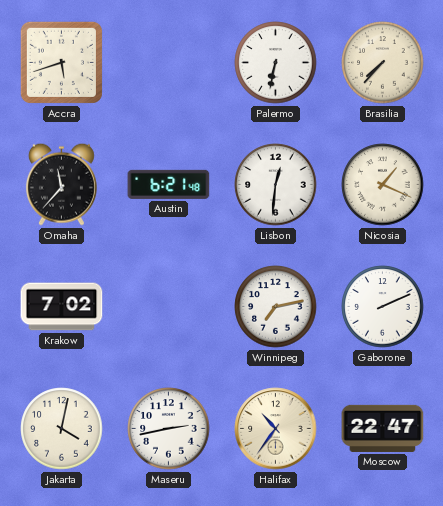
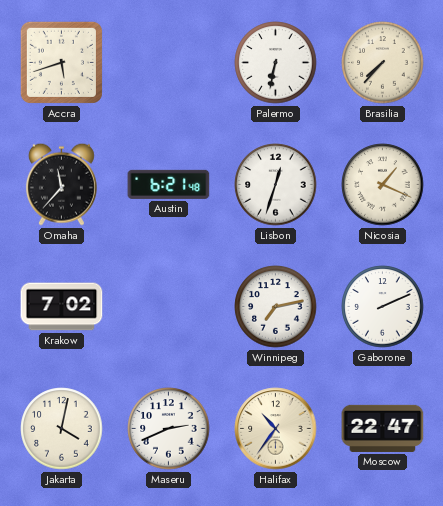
Lisbon: 12:31 -> 12:33 (276, 185)
Maseru: 2:43 -> 2:41 (169, 429)
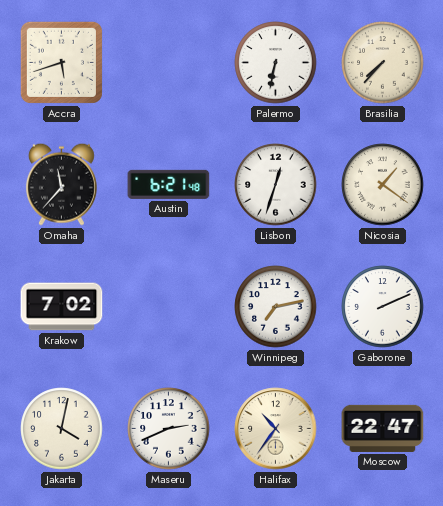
Nicosia: 1:19 -> 1:21 (383, 185)
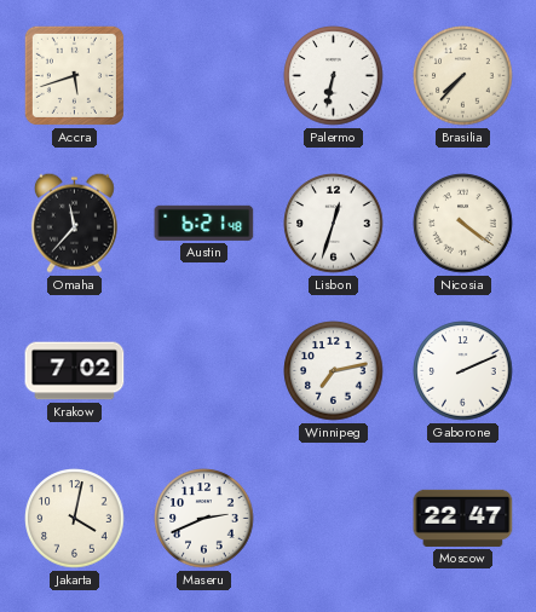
Nicosia: 1:21 -> 4:21 (463, 224)
Halifax: 10:36 -> none (276, 429)
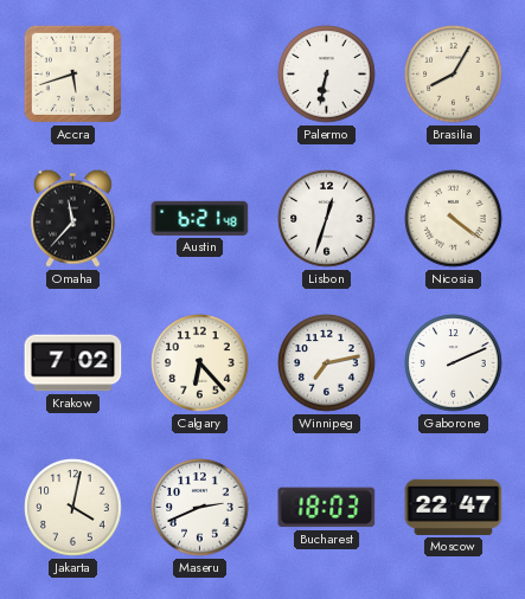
Brasilia: 7:37 -> 8:05 (454, 75)
Calgary: none -> 6:23 (200, 363)
Bucharest: none -> 18:03 (327, 508)
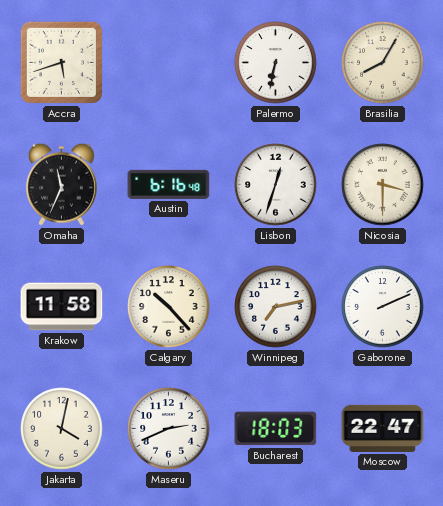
Omaha: 11:37 -> 11:34 (61, 184)
Austin: 6:21 -> 6:16 (169, 184)
Nicosia: 4:21 -> 3:30 (383, 185)
Krakow: 7:02 -> 11:58 (62, 307)
Calgary: 6:23 -> 10:23 (169, 307)
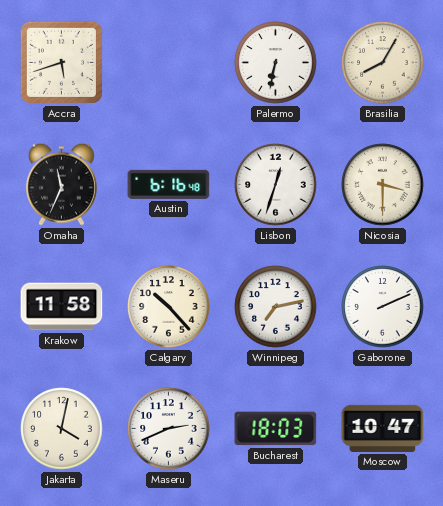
Moscow: 22:47 -> 10:47 (383, 428)
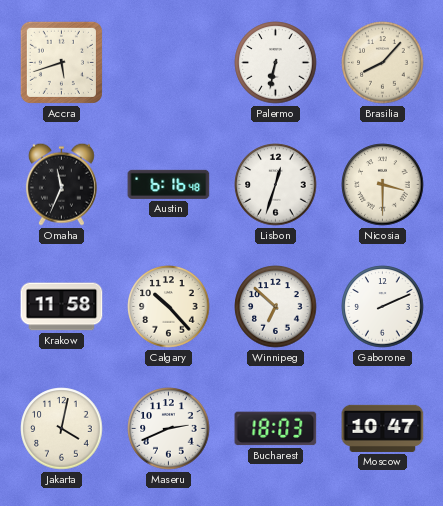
Brasilia: 8:05 -> 8:07 (383, 63)
Winnipeg: 7:13 -> 6:52 (276, 307)
